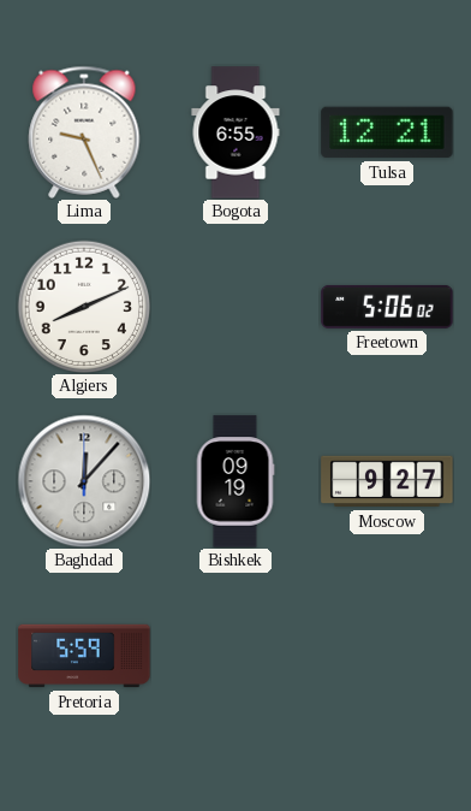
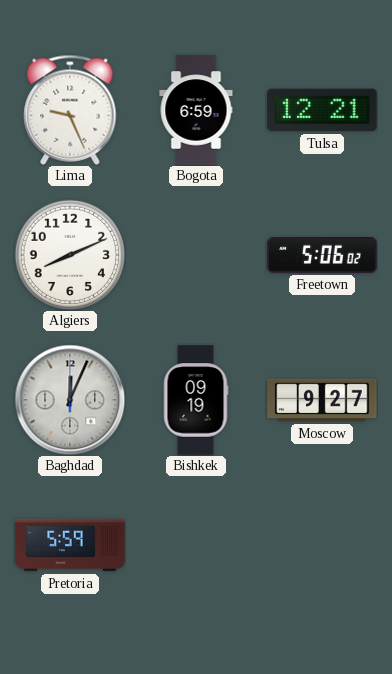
Bogota: 6:55 -> 6:59 (196, 110)
Baghdad: 12:07 -> 12:04 (70, 400)
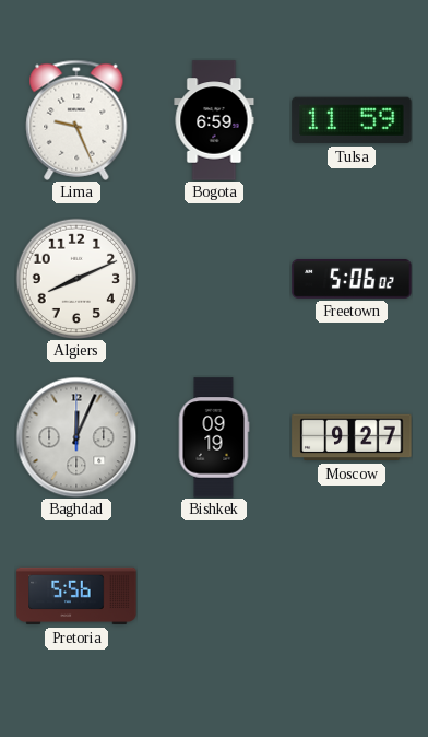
Tulsa: 12:21 -> 11:59 (352, 120)
Pretoria: 5:59 -> 5:56 (76, 596)
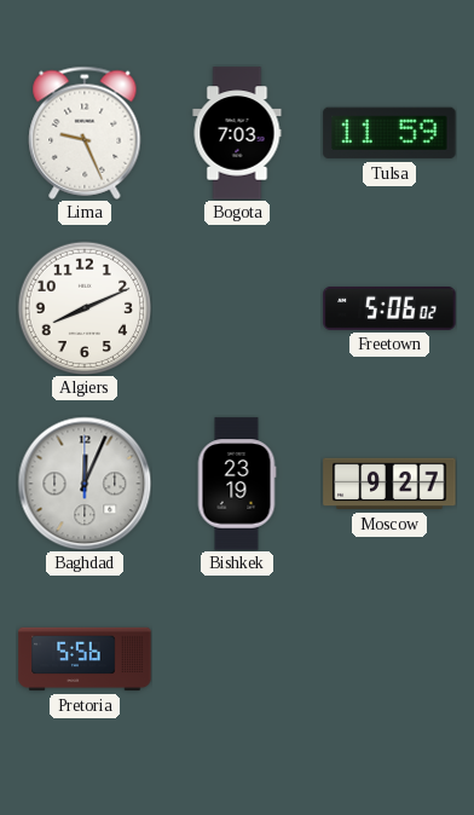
Bogota: 6:59 -> 7:03 (237, 133)
Bishkek: 09:19 -> 23:19 (237, 484)
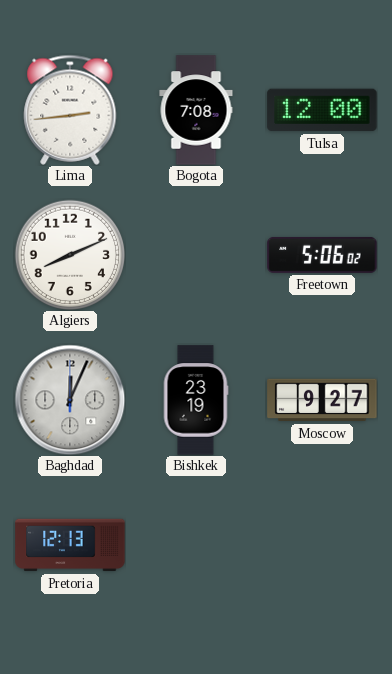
Lima: 9:26 -> 2:44 (70, 110)
Bogota: 7:03 -> 7:08 (196, 110)
Tulsa: 11:59 -> 12:00 (322, 110)
Pretoria: 5:56 -> 12:13 (70, 545)
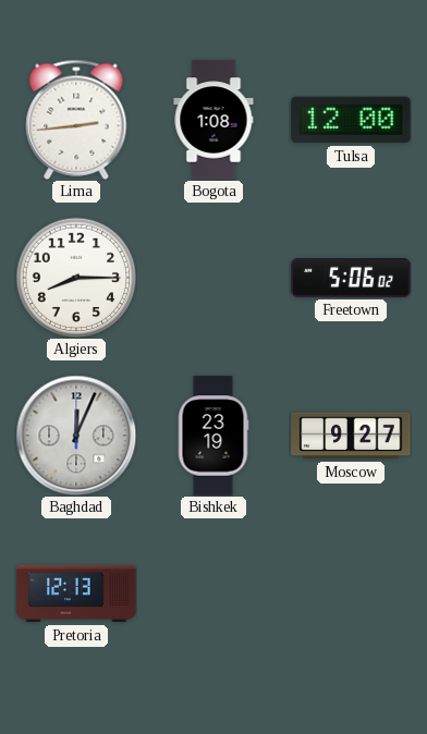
Bogota: 7:08 -> 1:08 (213, 120)
Algiers: 8:11 -> 8:15 (76, 278)
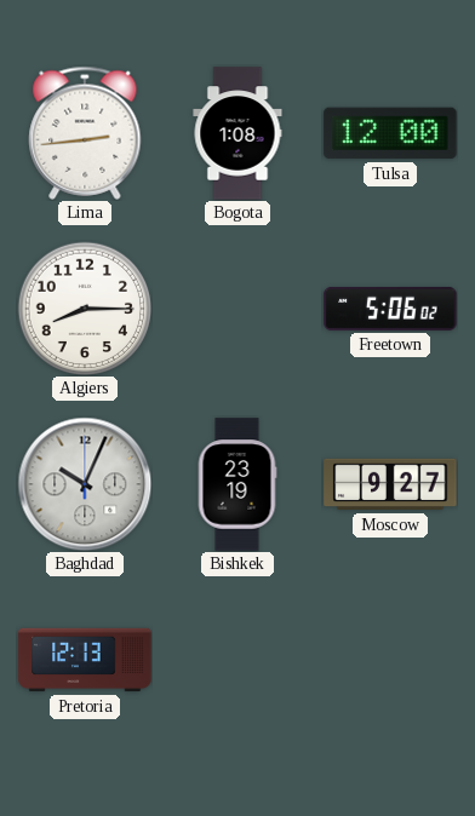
Baghdad: 12:04 -> 10:04 (85, 484)
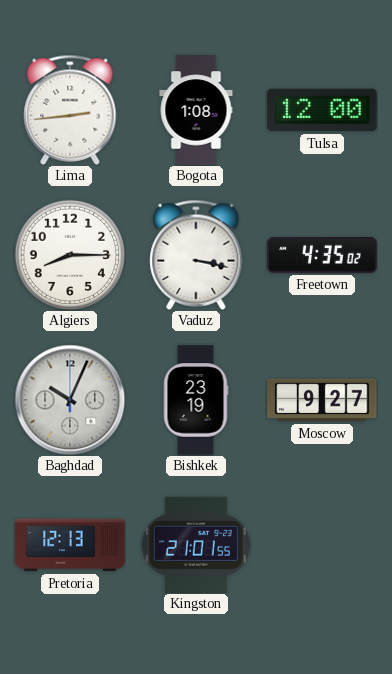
Vaduz: none -> 3:17 (196, 255)
Freetown: 5:06 -> 4:35 (322, 255)
Kingston: none -> 21:01 (196, 544)
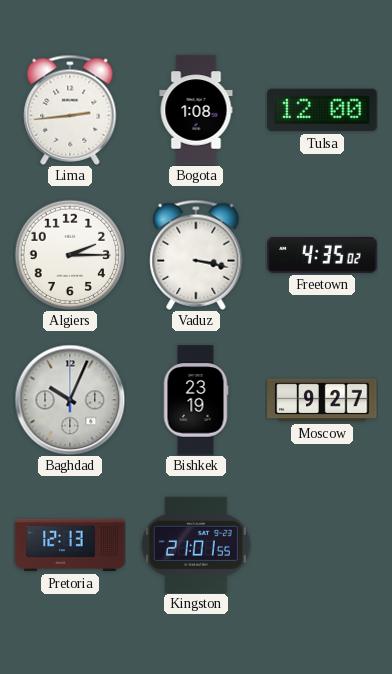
Algiers: 8:15 -> 2:15 (70, 255)
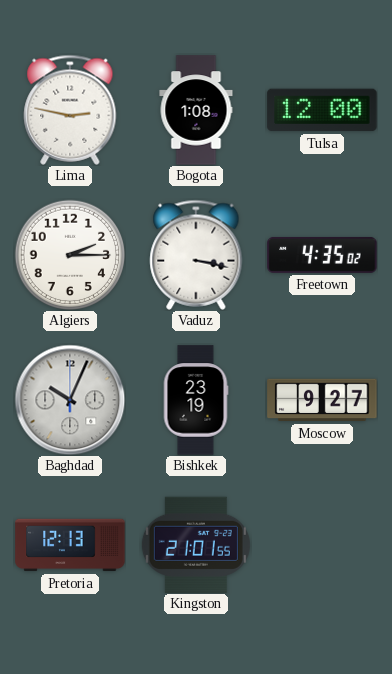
Lima: 2:44 -> 2:47 (70, 110)
